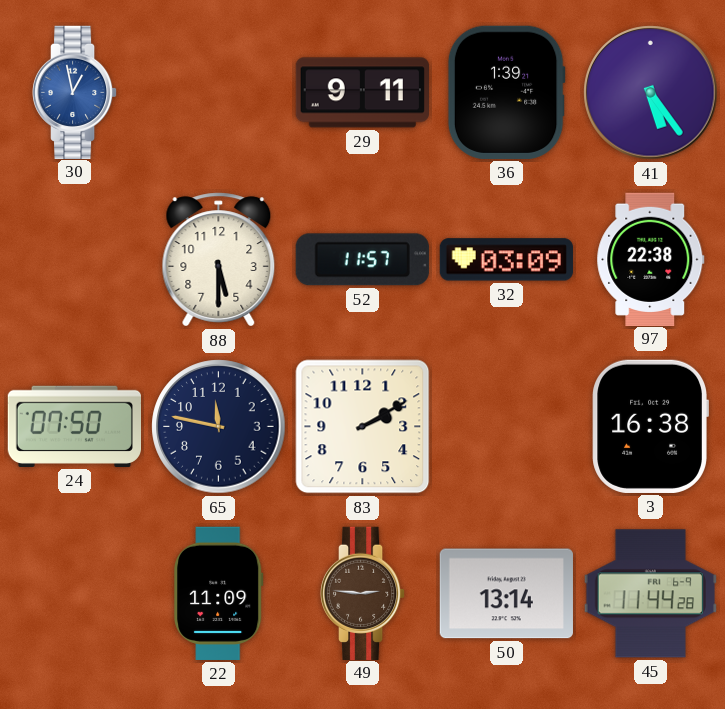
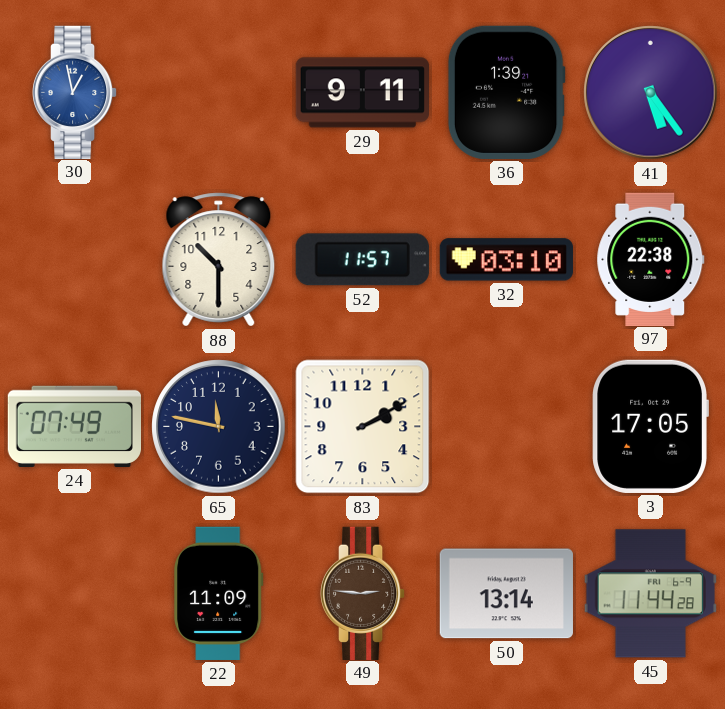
88: 5:30 -> 10:30 (219, 260)
32: 03:09 -> 03:10 (506, 260)
24: 07:50 -> 07:49 (74, 426)
3: 16:38 -> 17:05 (650, 426)
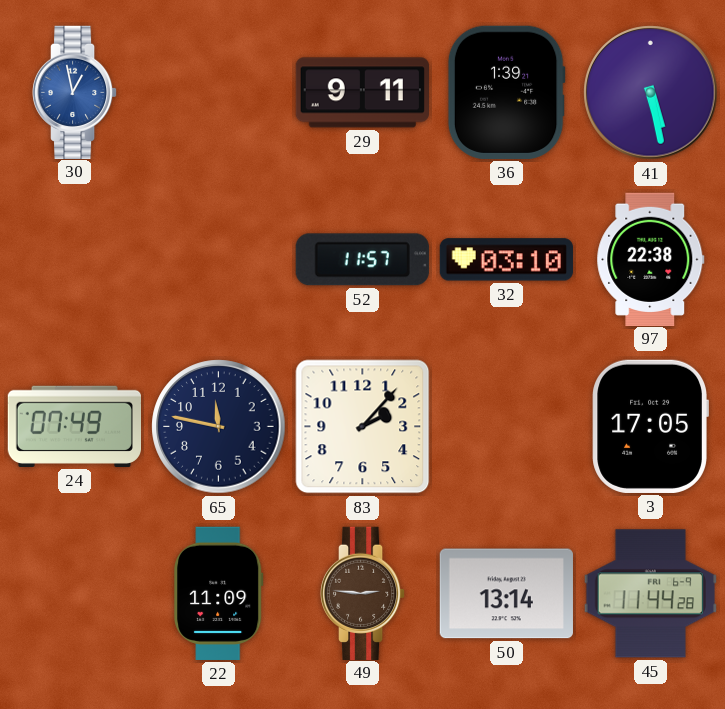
41: 5:24 -> 5:28 (651, 93)
88: 10:30 -> none (219, 260)
83: 2:10 -> 2:07 (363, 427)
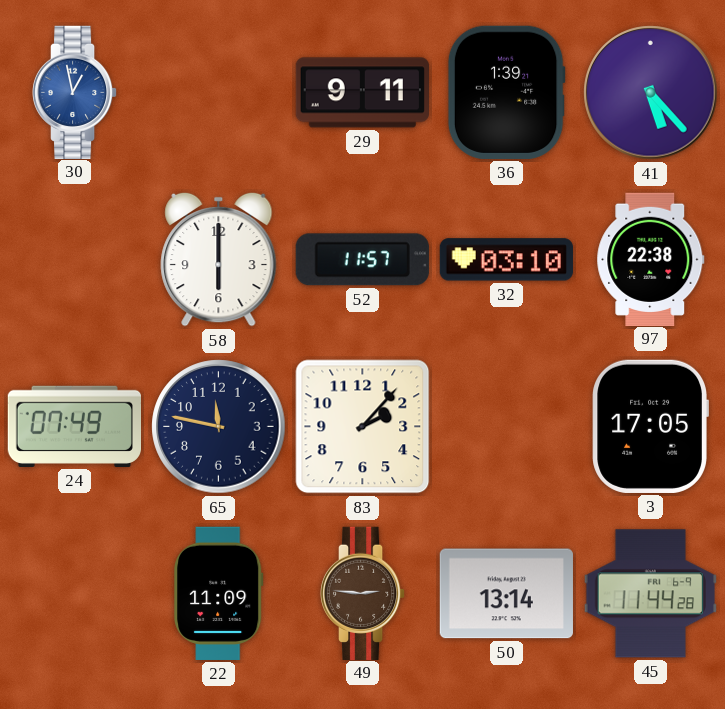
41: 5:28 -> 5:23 (651, 93)
58: none -> 6:00 (219, 259)
